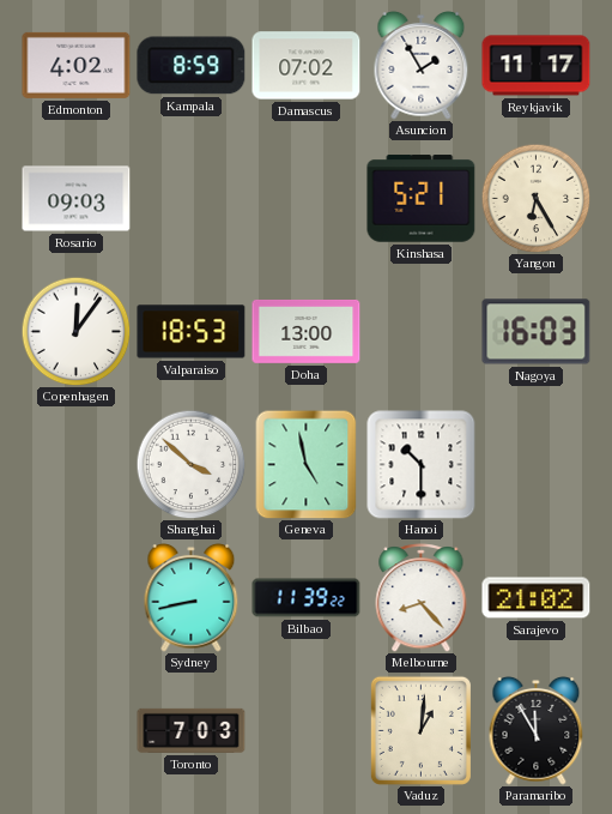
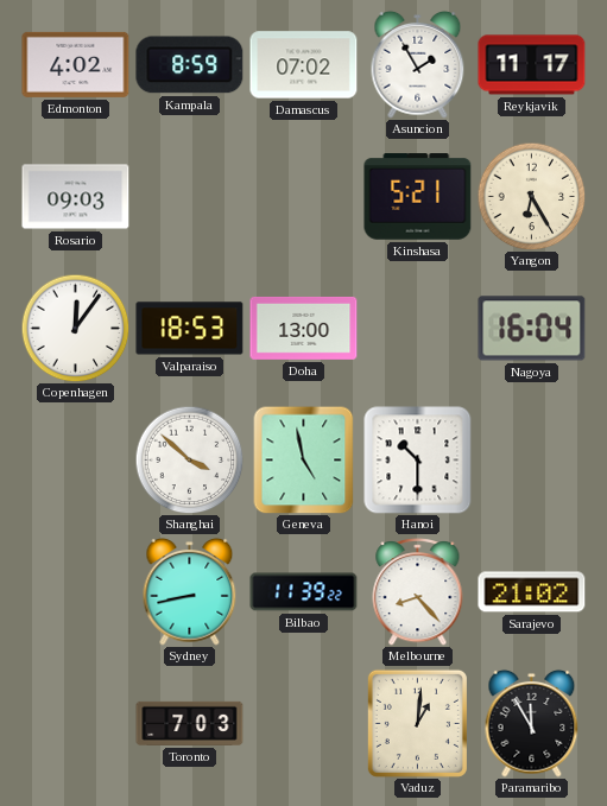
Nagoya: 16:03 -> 16:04 (532, 329)
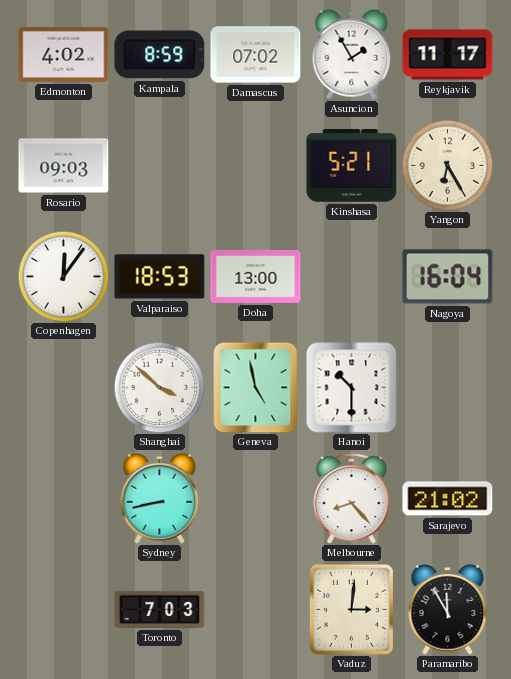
Bilbao: 11:39 -> none (304, 592)
Vaduz: 1:01 -> 3:01 (351, 609)
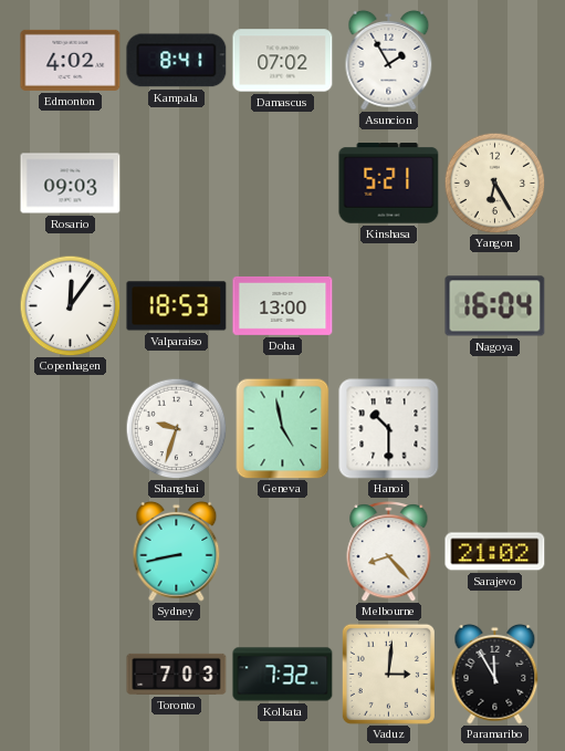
Kampala: 8:59 -> 8:41 (177, 61)
Reykjavik: 11:17 -> none (448, 55)
Shanghai: 3:52 -> 9:33 (176, 428)
Kolkata: none -> 7:32 (283, 675)
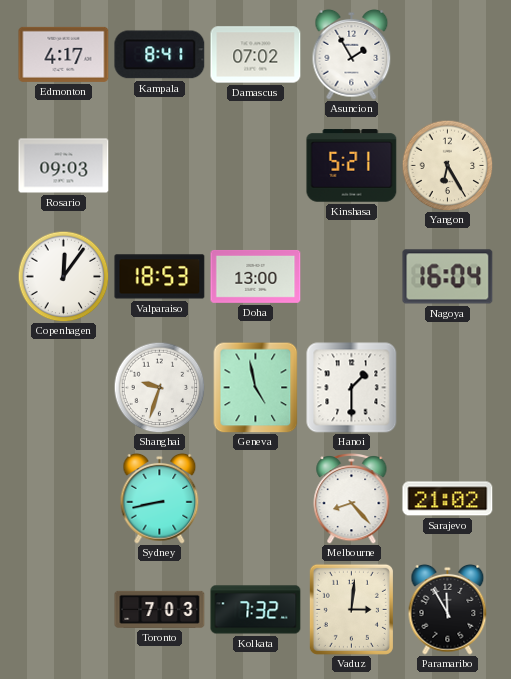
Edmonton: 4:02 -> 4:17 (64, 54)
Hanoi: 10:30 -> 1:30 (352, 388)
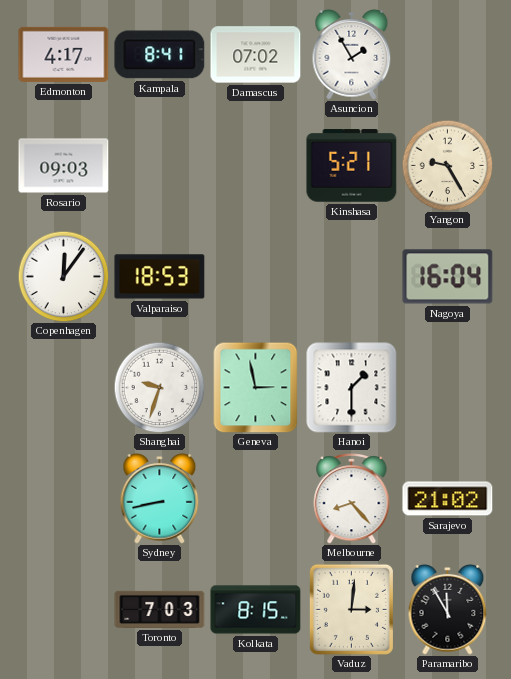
Yangon: 6:25 -> 9:25 (447, 165)
Doha: 13:00 -> none (256, 276)
Geneva: 4:58 -> 2:58 (256, 387)
Kolkata: 7:32 -> 8:15 (256, 610)
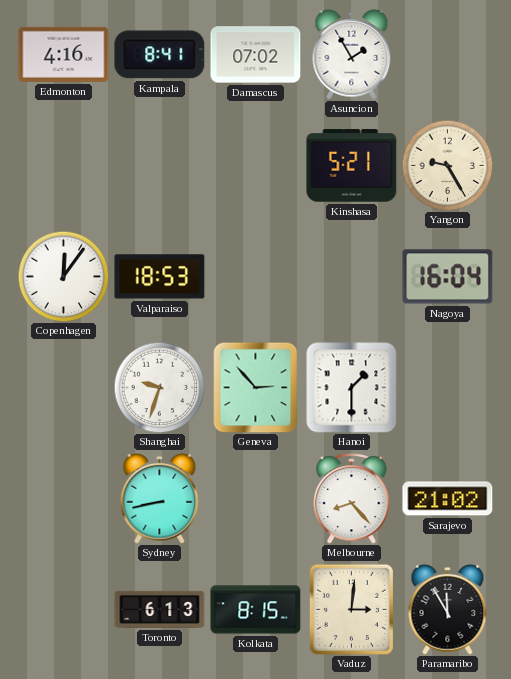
Edmonton: 4:17 -> 4:16 (64, 54)
Rosario: 09:03 -> none (64, 166)
Geneva: 2:58 -> 2:53 (256, 387)
Toronto: 7:03 -> 6:13 (160, 609)
